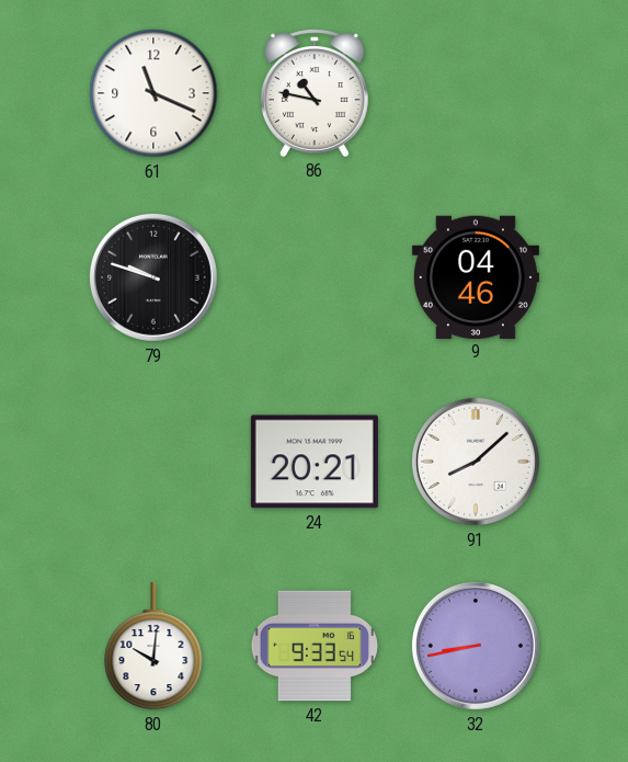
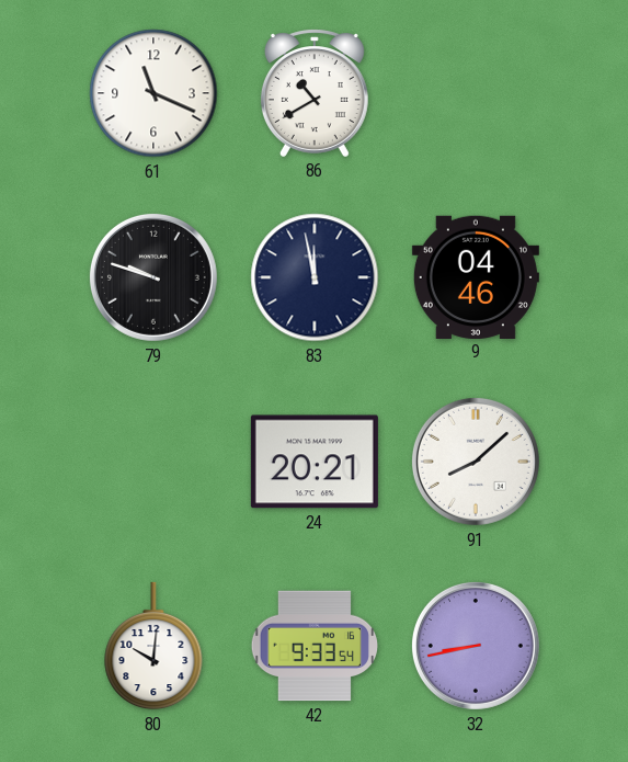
86: 10:47 -> 10:40 (315, 93)
83: none -> 11:58 (315, 277)
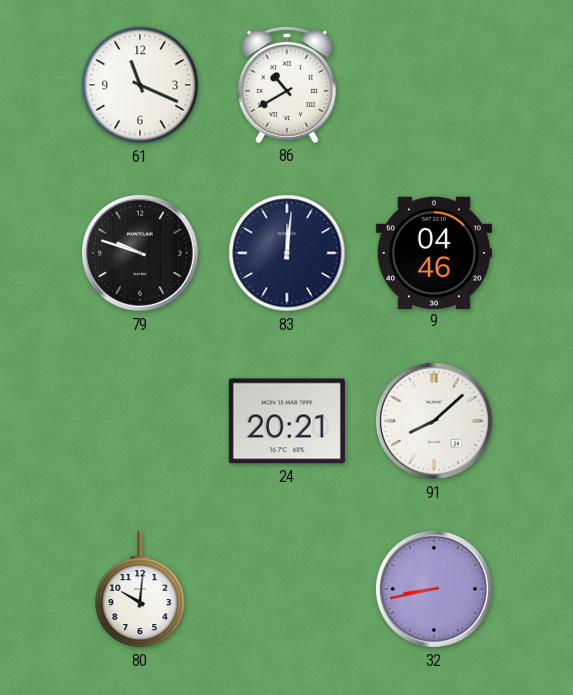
83: 11:58 -> 12:01 (287, 253)
42: 9:33 -> none (313, 646)
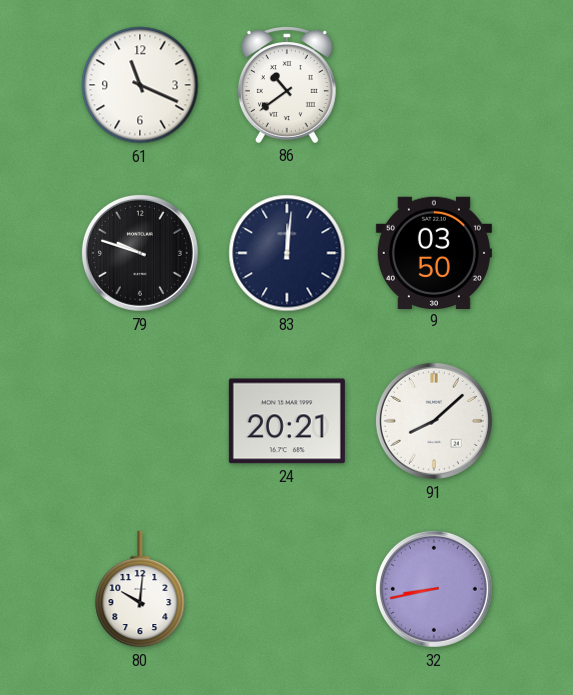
86: 10:40 -> 10:39 (287, 85)
9: 04:46 -> 03:50 (434, 252)
